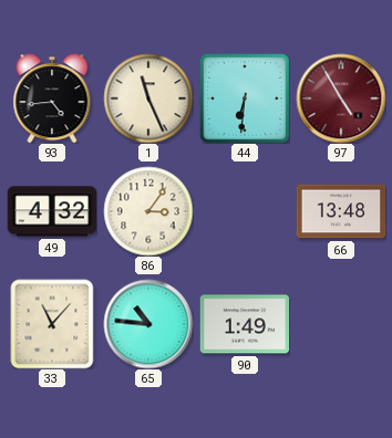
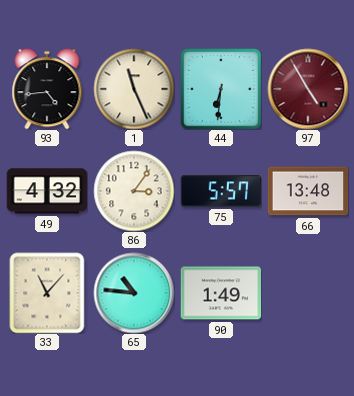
75: none -> 5:57 (221, 191)
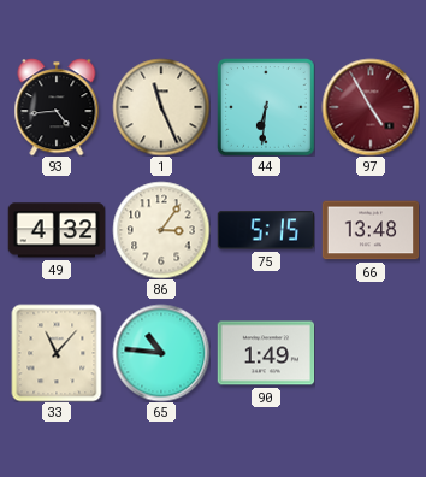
75: 5:57 -> 5:15 (266, 230)
